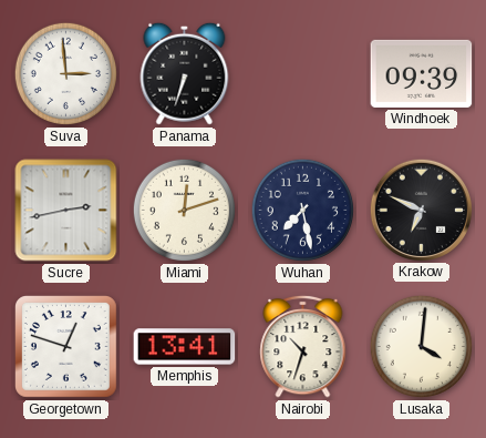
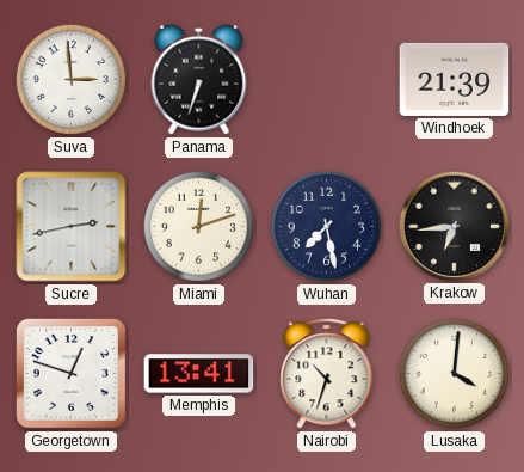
Windhoek: 09:39 -> 21:39 (455, 79)
Krakow: 6:49 -> 6:44 (454, 226)
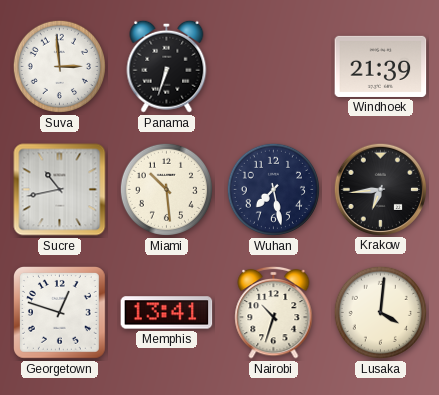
Sucre: 2:43 -> 10:43 (60, 190)
Miami: 12:12 -> 10:29 (166, 189)
